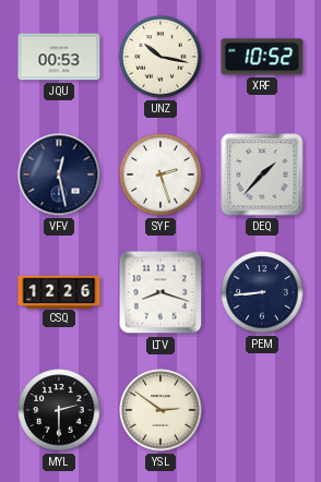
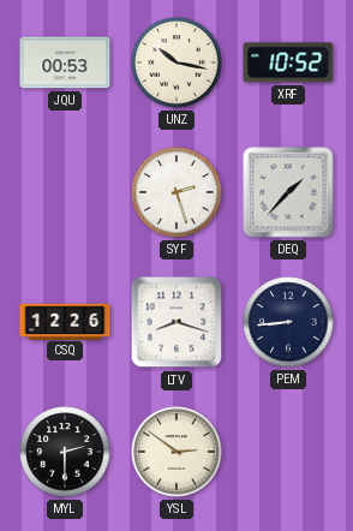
VFV: 12:28 -> none (59, 174)
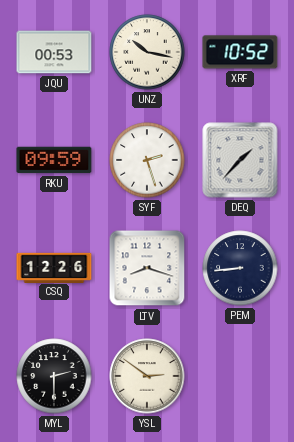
RKU: none -> 09:59 (54, 160)
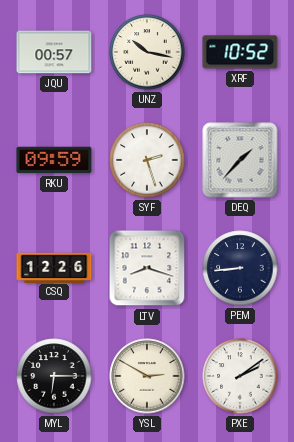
JQU: 00:53 -> 00:57 (54, 52)
MYL: 2:30 -> 6:15 (54, 376)
YSL: 2:51 -> 2:50 (147, 376)
PXE: none -> 2:09 (240, 376)
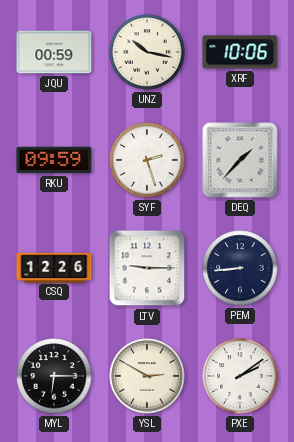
JQU: 00:57 -> 00:59 (54, 52)
XRF: 10:52 -> 10:06 (240, 52)
LTV: 8:18 -> 9:15 (147, 268)
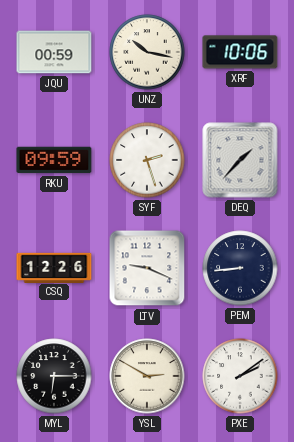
LTV: 9:15 -> 9:19 (147, 268)
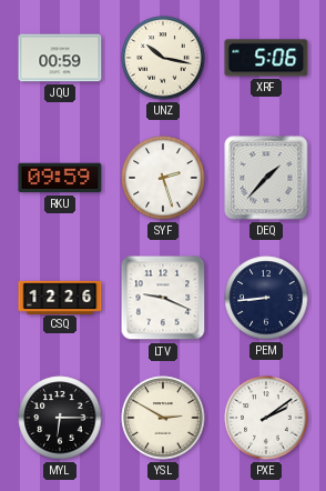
XRF: 10:06 -> 5:06 (266, 58)
